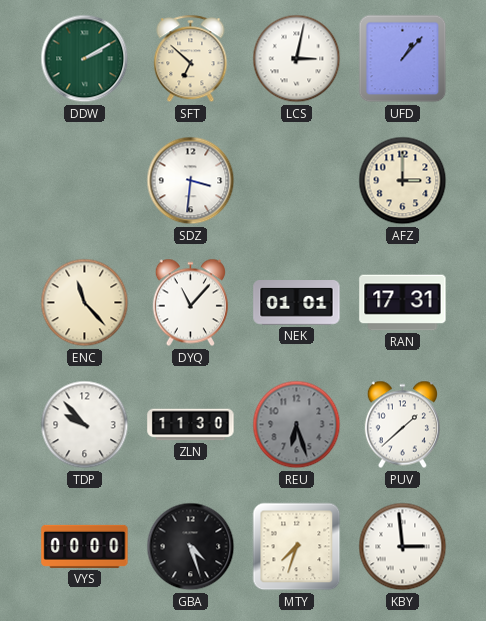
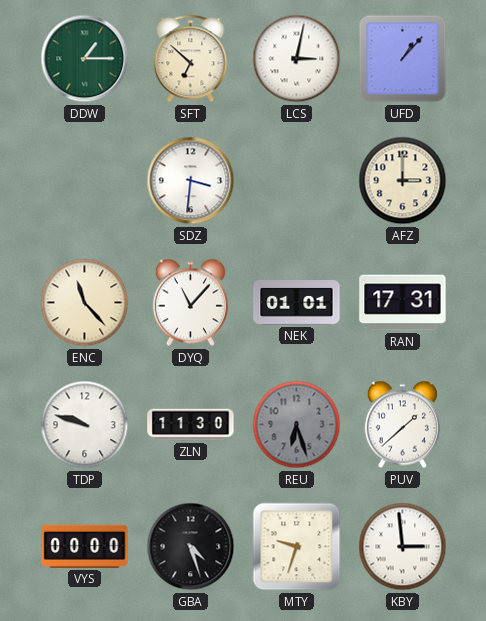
DDW: 2:10 -> 1:15 (85, 59)
TDP: 9:53 -> 9:48 (85, 425)
MTY: 7:33 -> 9:33 (297, 547)
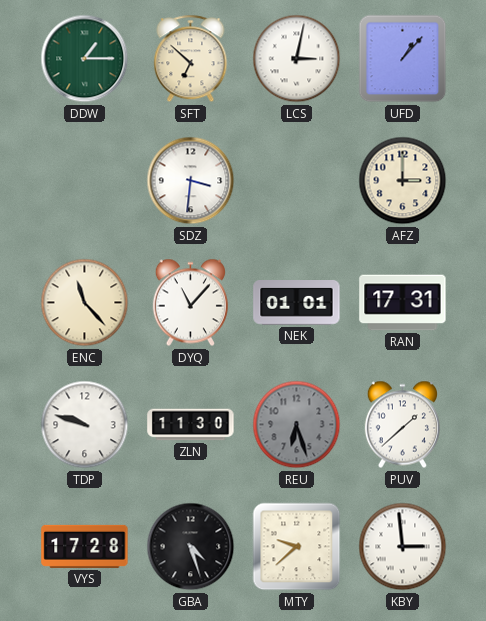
VYS: 00:00 -> 17:28 (85, 546)
MTY: 9:33 -> 9:38 (297, 547)
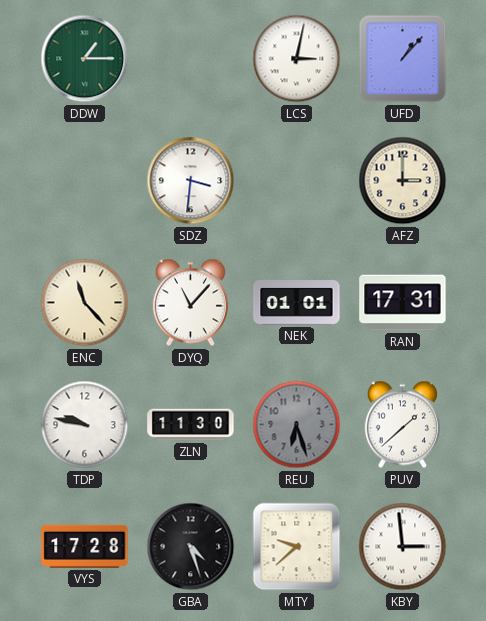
SFT: 6:52 -> none (191, 59)
TDP: 9:48 -> 9:47 (85, 425)
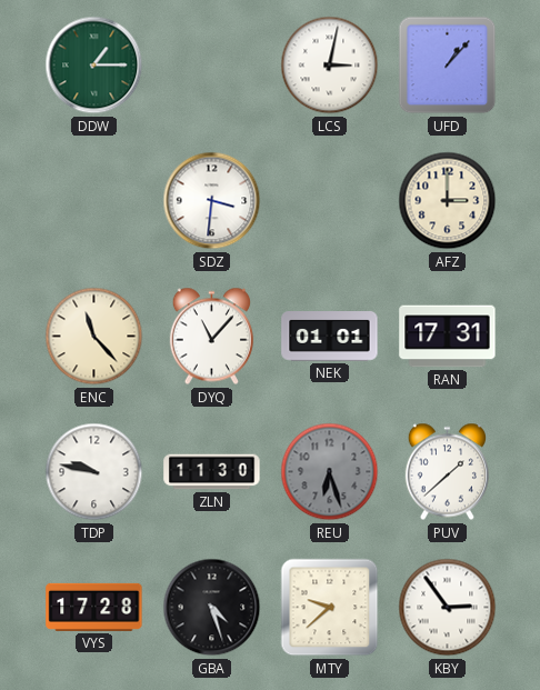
KBY: 2:59 -> 2:54 (448, 608)
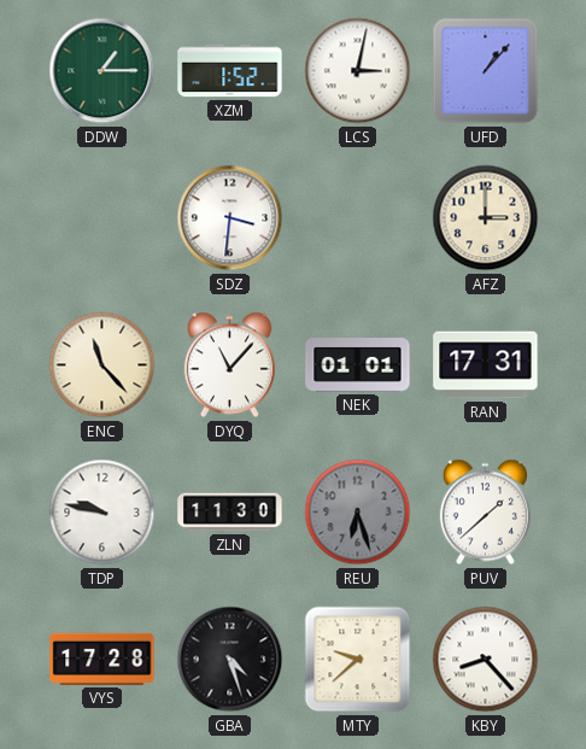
XZM: none -> 1:52 (230, 71)
KBY: 2:54 -> 8:23 (486, 660)
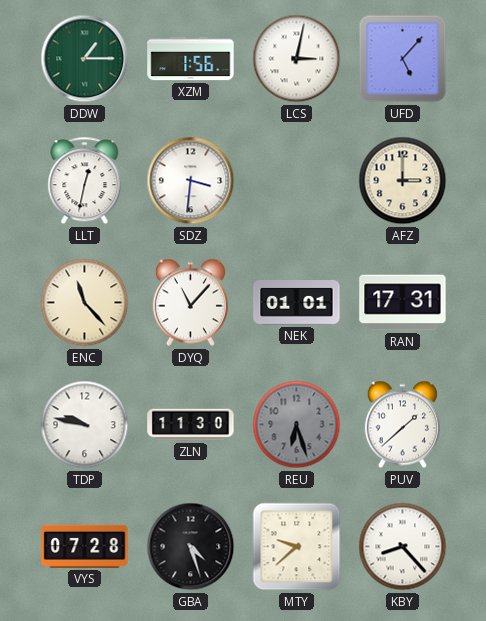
XZM: 1:52 -> 1:56 (191, 59)
UFD: 1:07 -> 5:07 (403, 59)
LLT: none -> 12:32 (85, 181)
VYS: 17:28 -> 07:28 (85, 546)
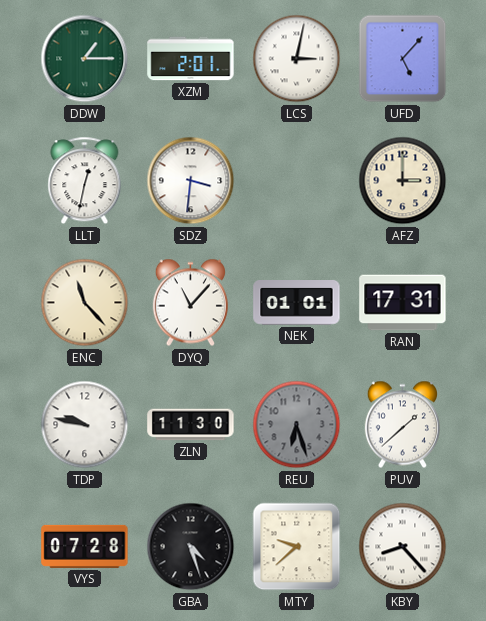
XZM: 1:56 -> 2:01 (191, 59)
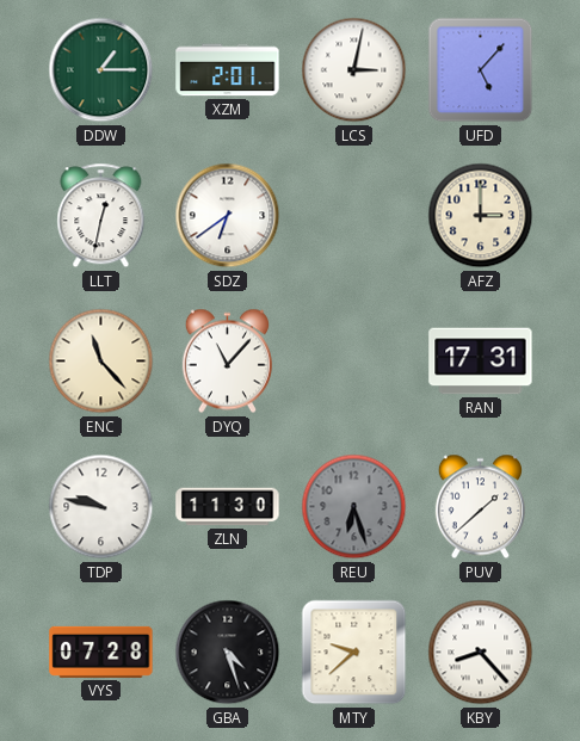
SDZ: 3:31 -> 6:39 (228, 216)
NEK: 01:01 -> none (297, 303)
